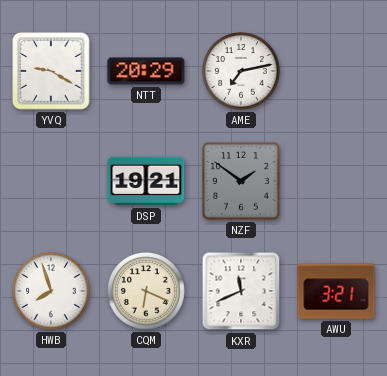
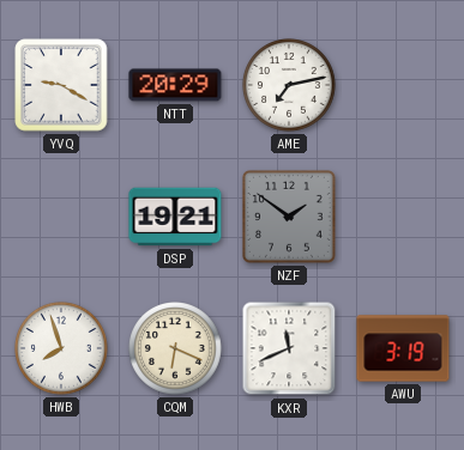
AWU: 3:21 -> 3:19 (403, 348)
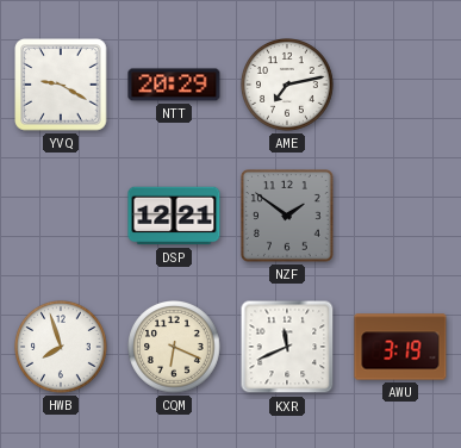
DSP: 19:21 -> 12:21 (174, 216)
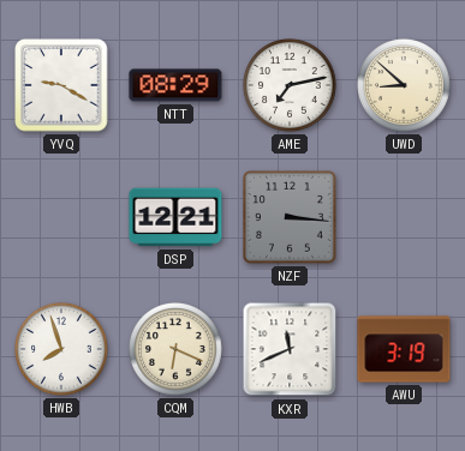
NTT: 20:29 -> 08:29 (175, 85)
UWD: none -> 8:52 (405, 86)
NZF: 1:51 -> 3:16 (291, 218)
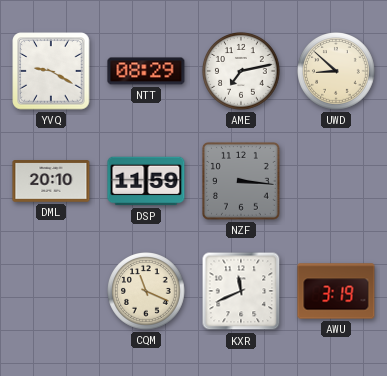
DML: none -> 20:10 (51, 181)
DSP: 12:21 -> 11:59 (146, 181)
HWB: 7:57 -> none (62, 350)
CQM: 6:19 -> 11:19 (147, 292)
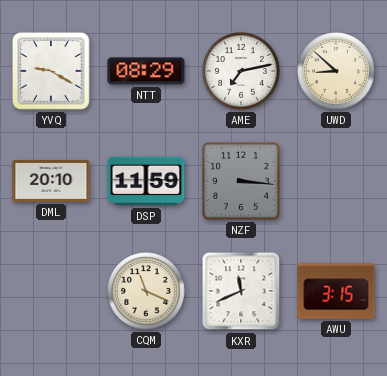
AWU: 3:19 -> 3:15 (336, 291)
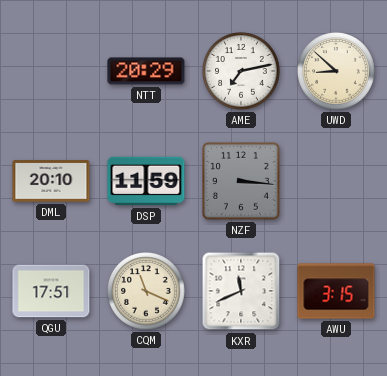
YVQ: 9:20 -> none (51, 71)
NTT: 08:29 -> 20:29 (146, 71)
QGU: none -> 17:51 (51, 291)
